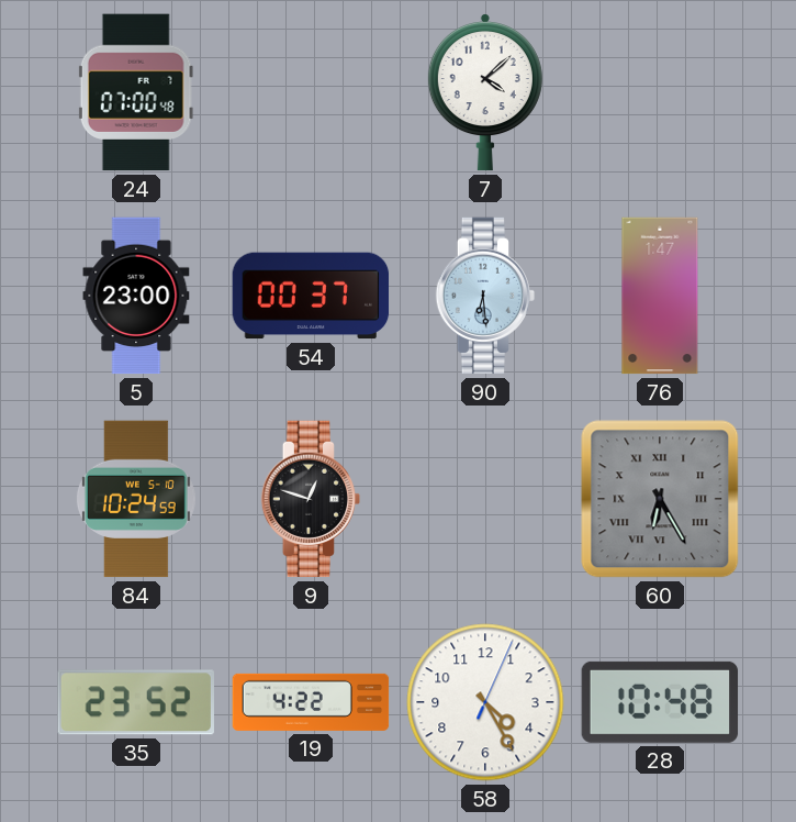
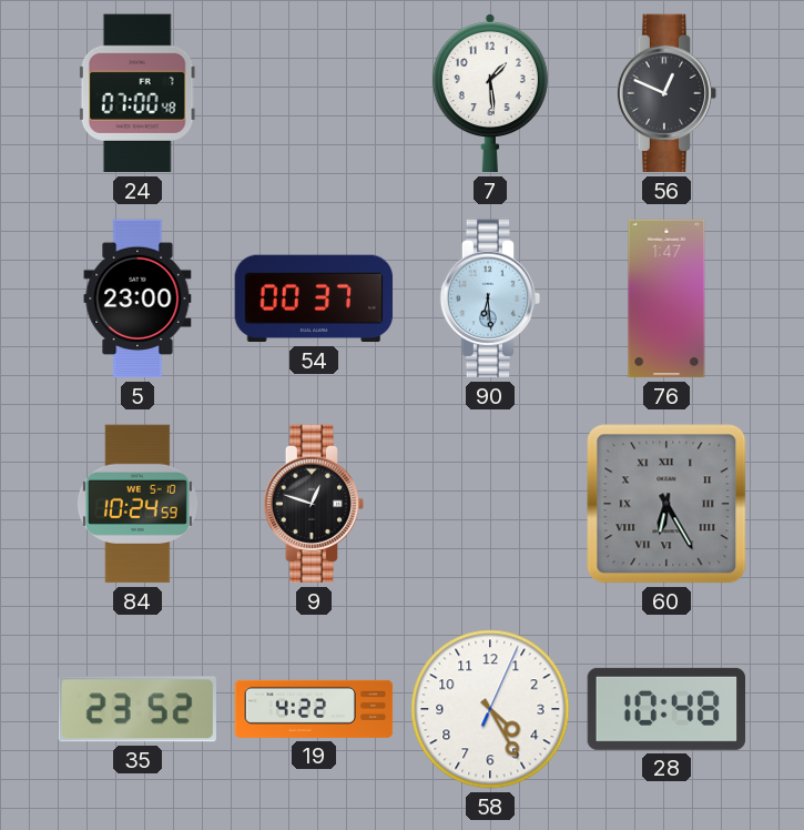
7: 4:08 -> 1:29 (490, 94)
56: none -> 12:49 (666, 93)
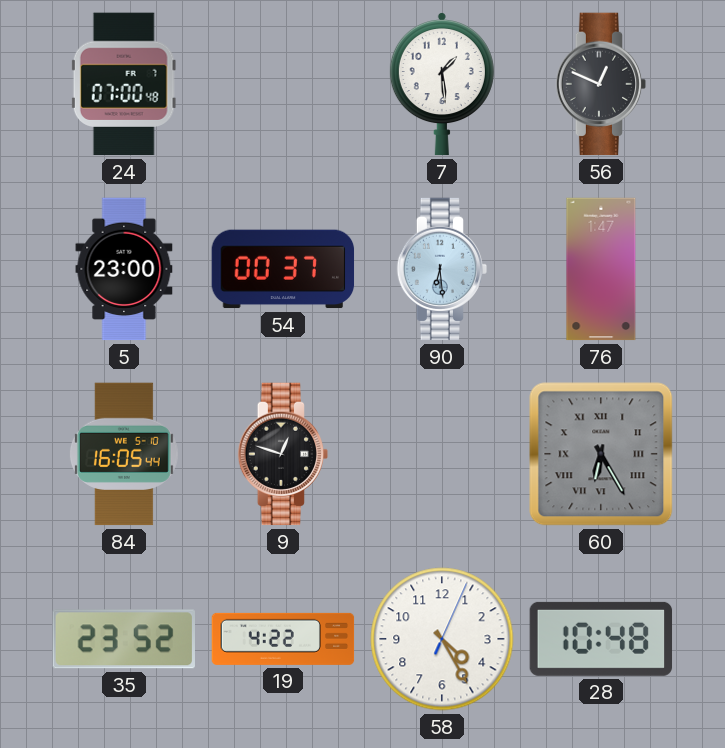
84: 10:24 -> 16:05 (124, 454)
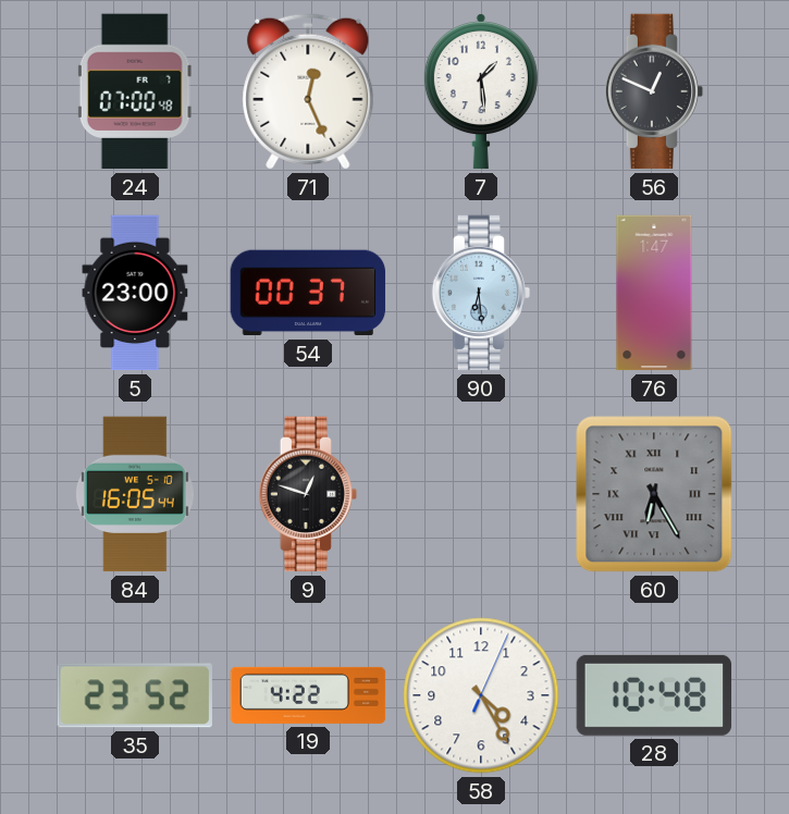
71: none -> 12:26 (308, 91)
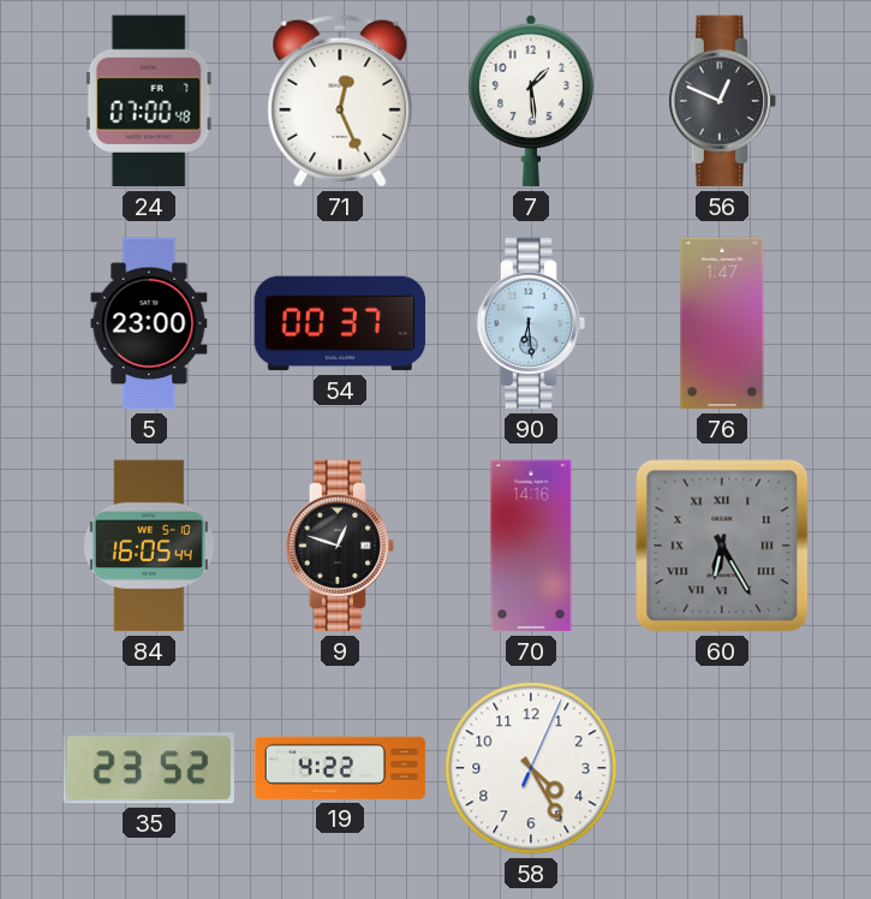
70: none -> 14:16 (531, 546)
28: 10:48 -> none (654, 695)
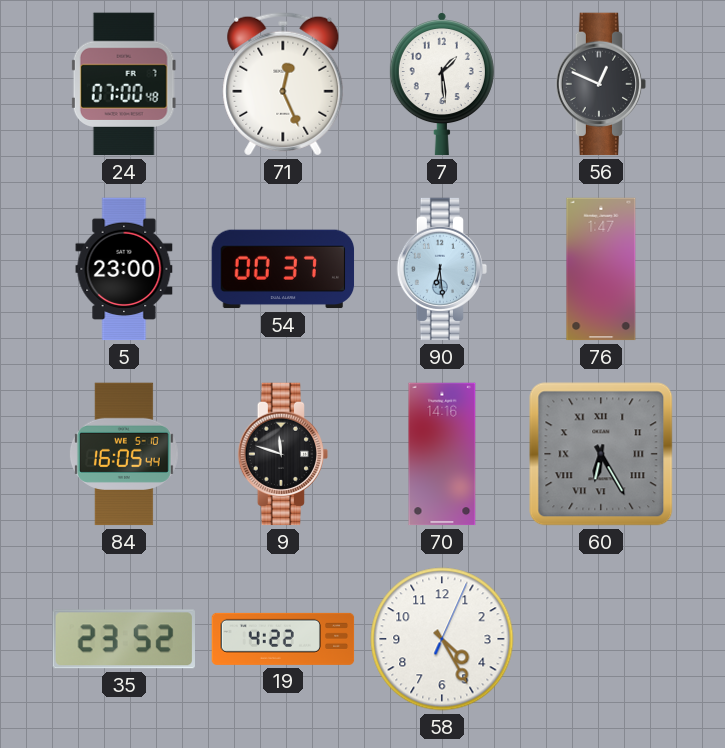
9: 12:48 -> 11:48 (283, 454)
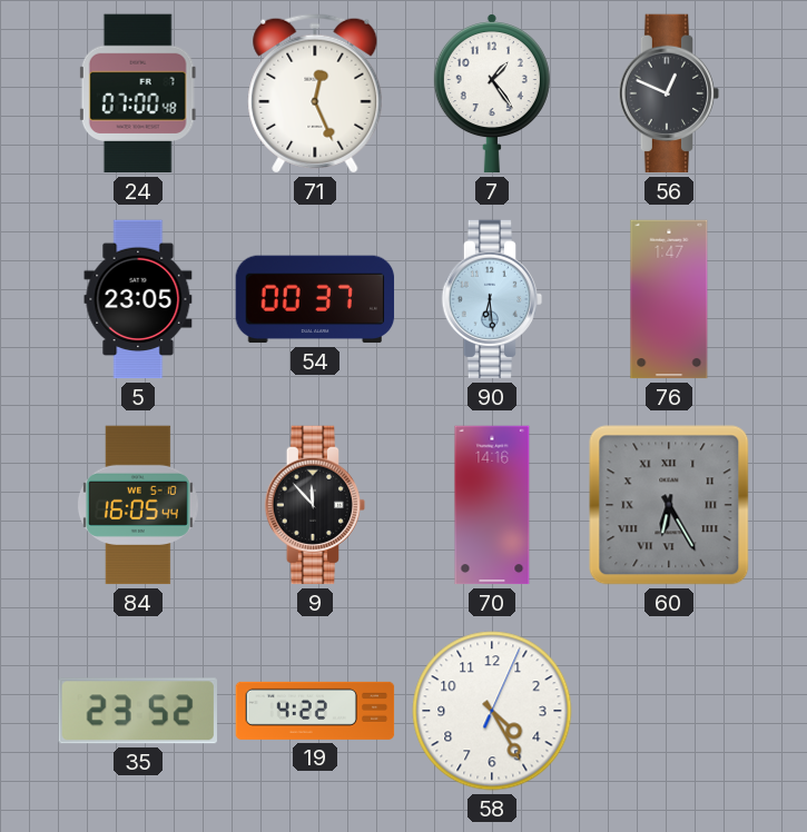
7: 1:29 -> 1:24 (492, 95)
5: 23:00 -> 23:05 (138, 299)
9: 11:48 -> 11:53 (315, 505)
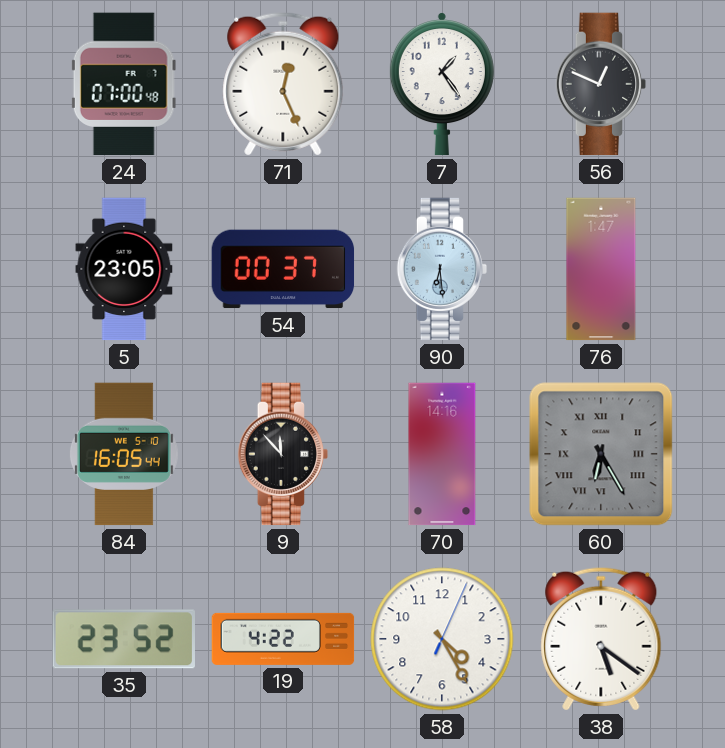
38: none -> 5:21 (601, 639)
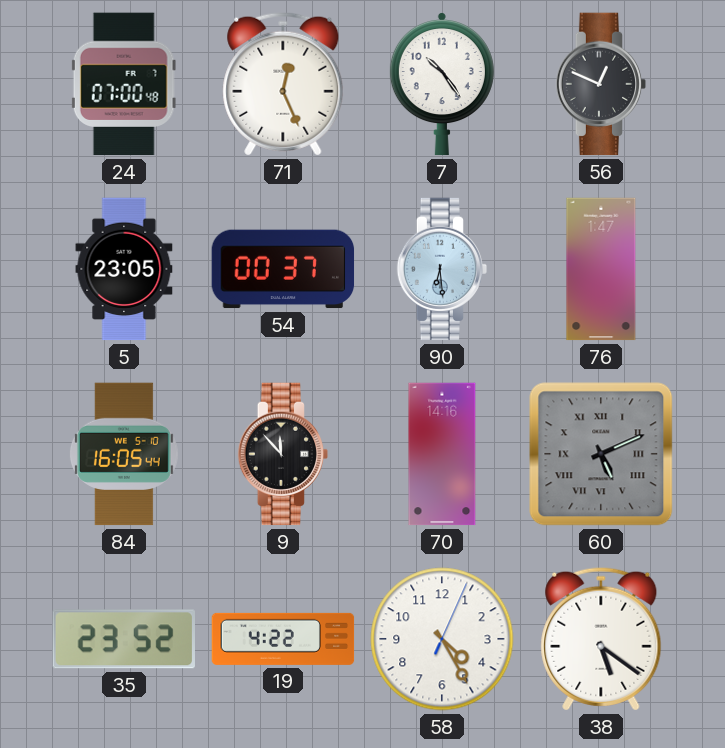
7: 1:24 -> 10:24 (442, 85)
60: 6:25 -> 5:11 (601, 454)
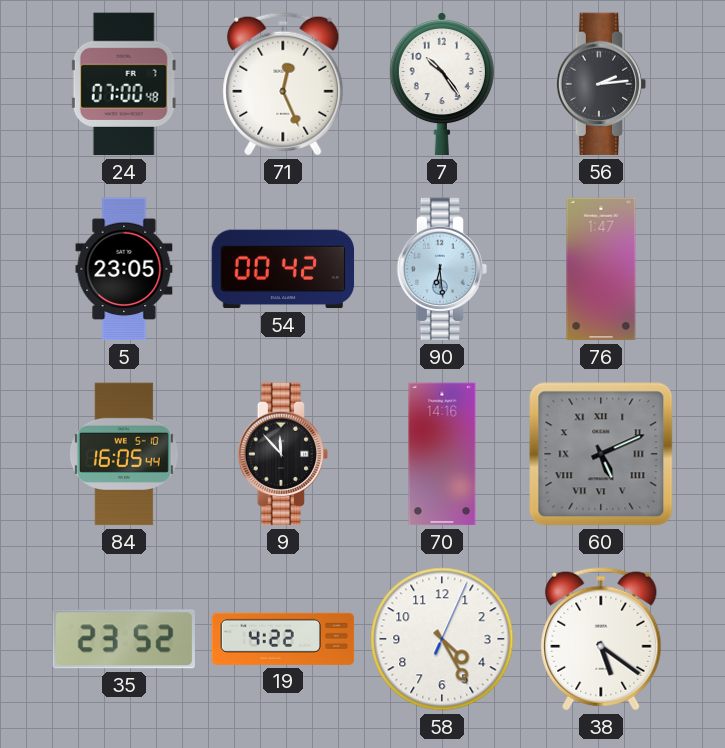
56: 12:49 -> 2:14 (601, 84)
54: 00:37 -> 00:42 (283, 269)
